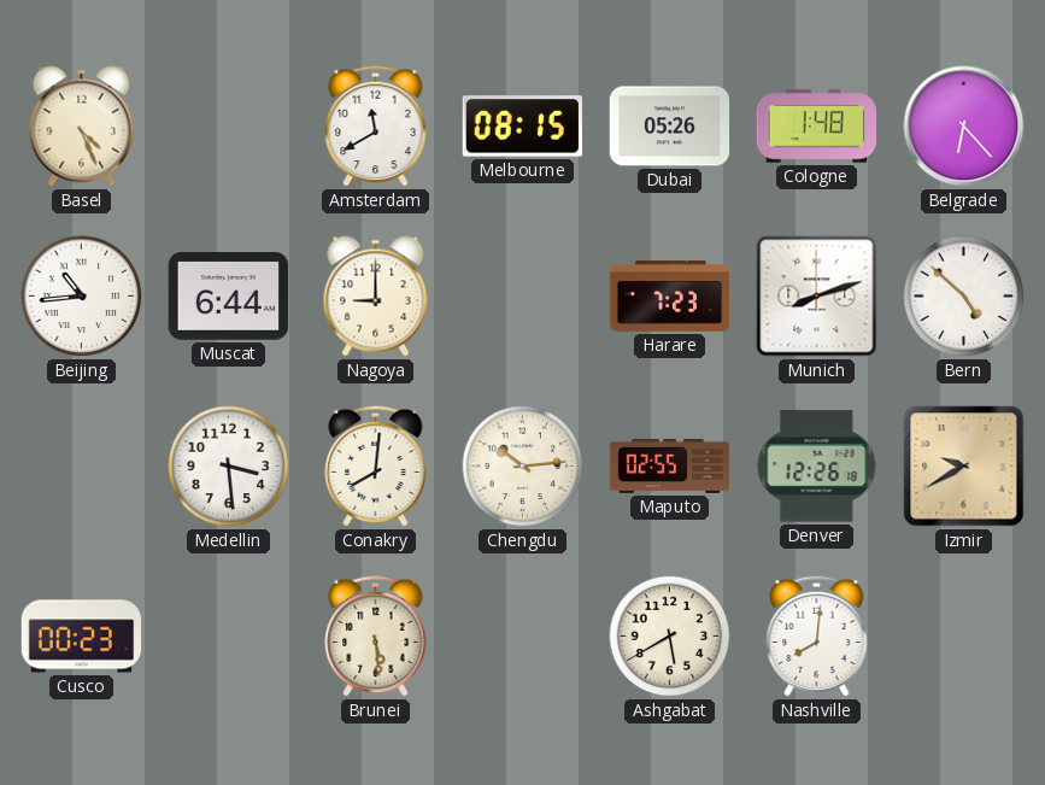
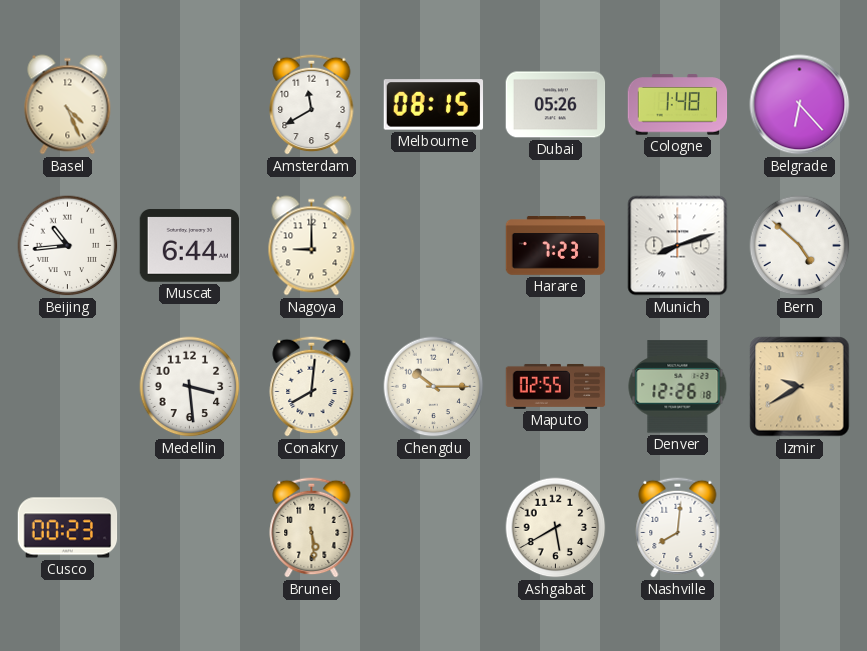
Chengdu: 10:14 -> 10:15 (434, 387)
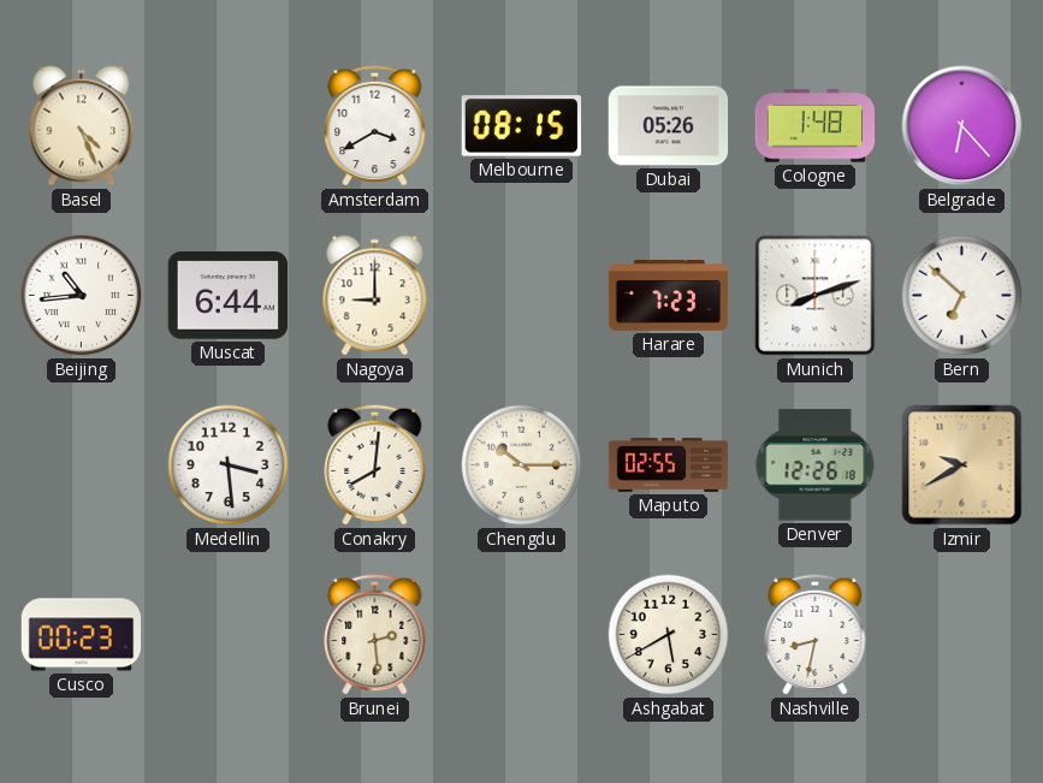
Amsterdam: 11:40 -> 3:40 (375, 125)
Bern: 4:52 -> 6:52 (962, 296)
Brunei: 5:29 -> 2:29 (375, 634)
Nashville: 8:01 -> 8:32 (816, 634)
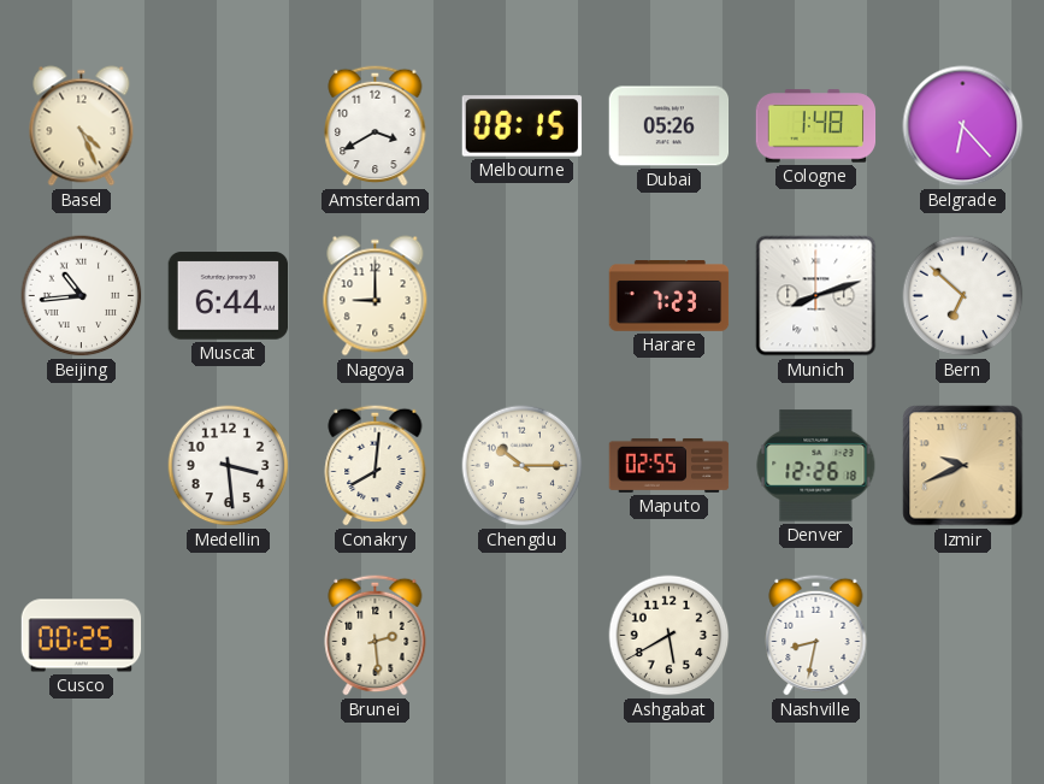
Izmir: 9:40 -> 9:41 (963, 466)
Cusco: 00:23 -> 00:25 (82, 636)
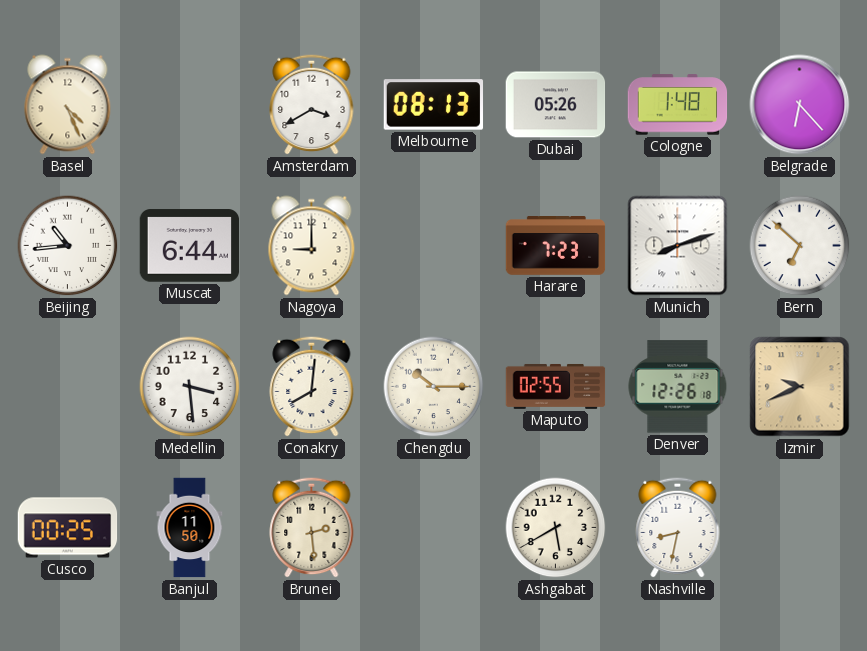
Melbourne: 08:15 -> 08:13 (434, 105)
Banjul: none -> 11:50 (190, 528)
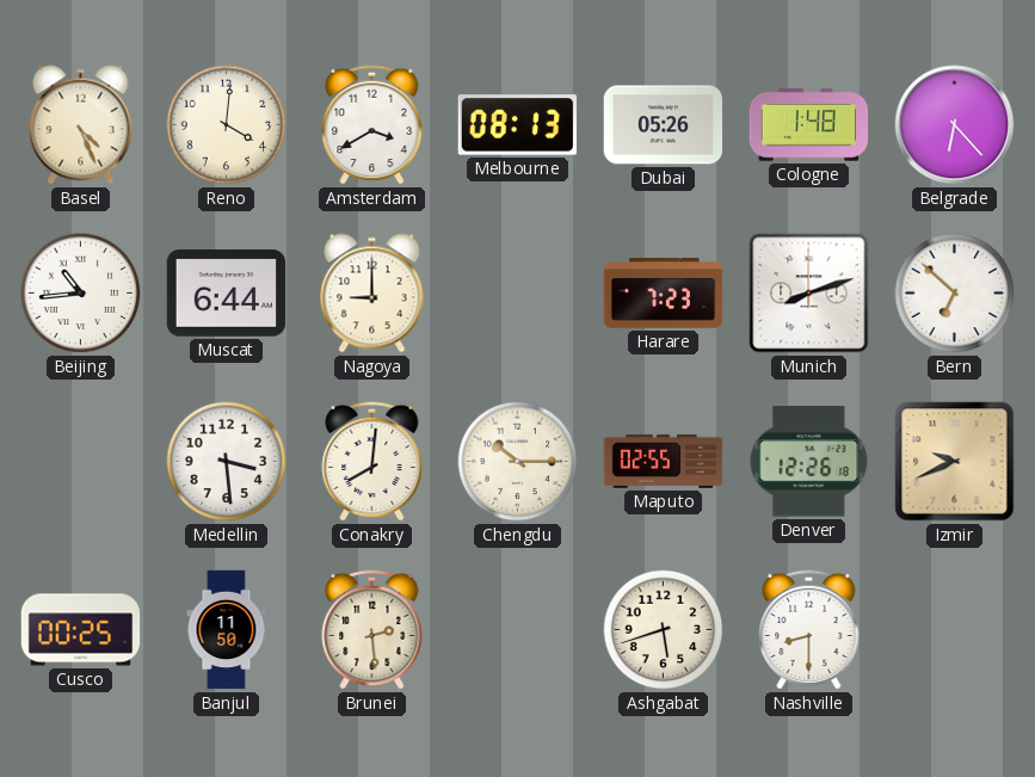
Reno: none -> 4:01 (227, 125)
Ashgabat: 5:40 -> 5:42 (664, 630)
Nashville: 8:32 -> 8:30 (809, 629)
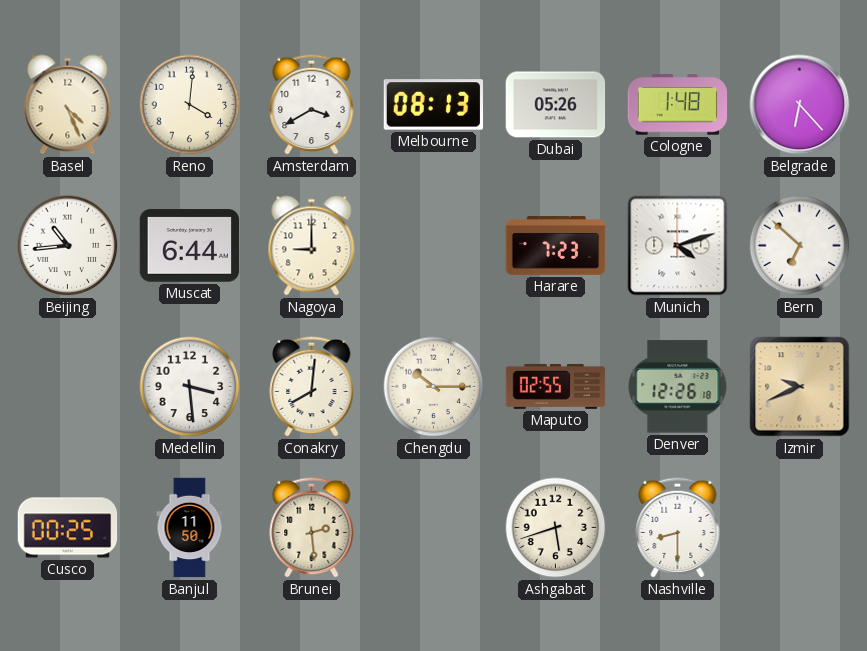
Munich: 8:12 -> 4:12 (678, 246)
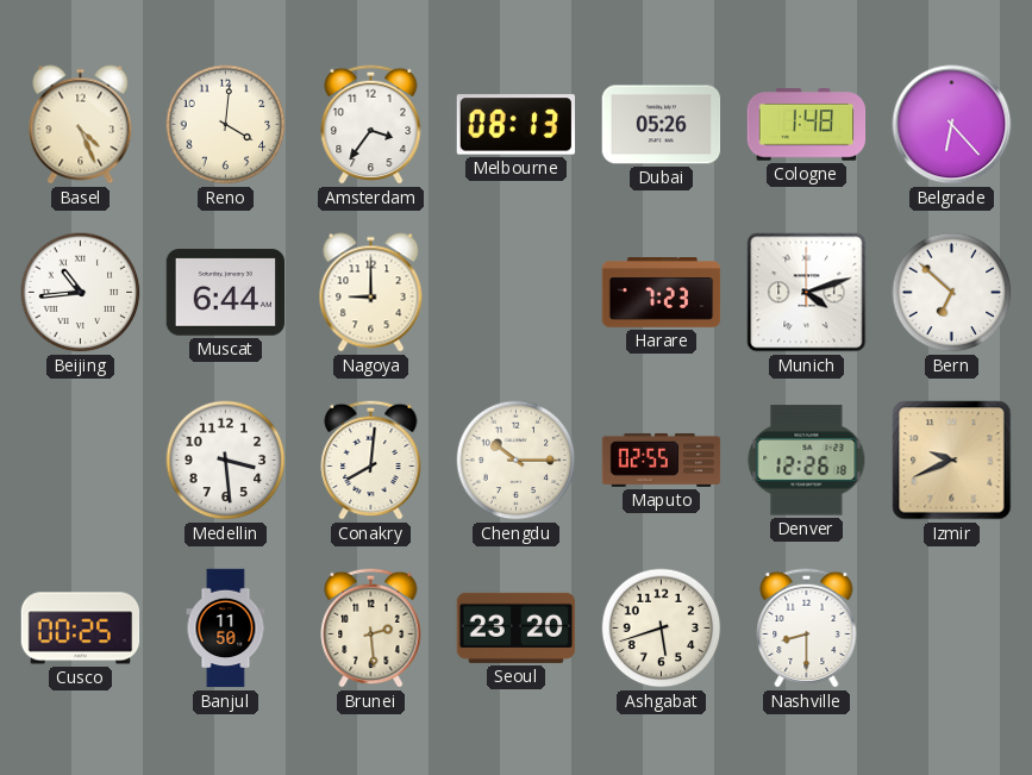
Amsterdam: 3:40 -> 3:36 (371, 124)
Seoul: none -> 23:20 (517, 627)
